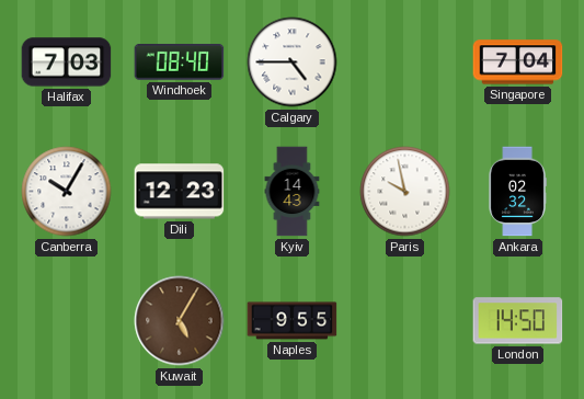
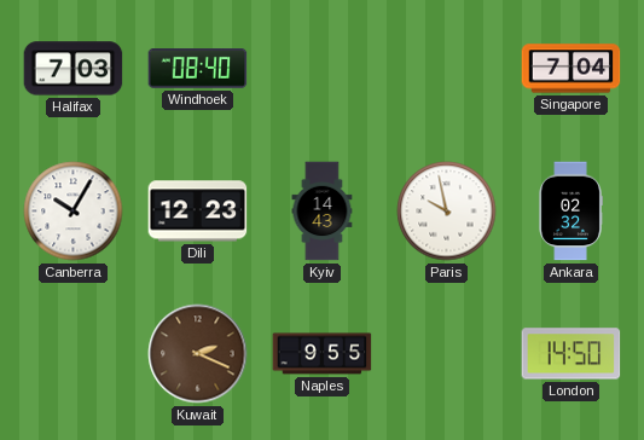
Calgary: 4:45 -> none (293, 62)
Kuwait: 5:05 -> 2:19 (198, 354)
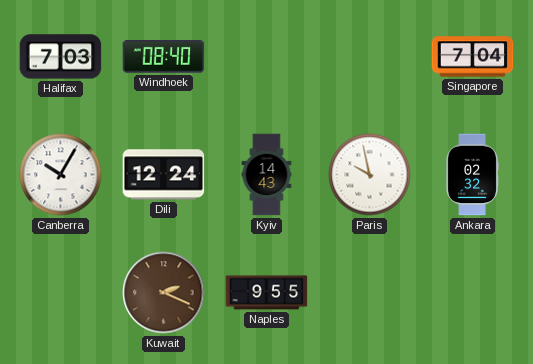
Dili: 12:23 -> 12:24 (164, 175)
London: 14:50 -> none (572, 354)
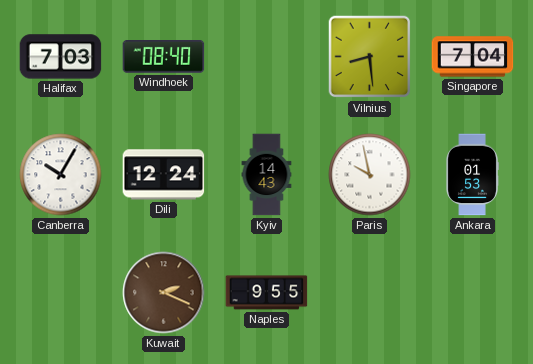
Vilnius: none -> 8:29 (370, 57)
Ankara: 02:32 -> 01:53 (472, 175)
